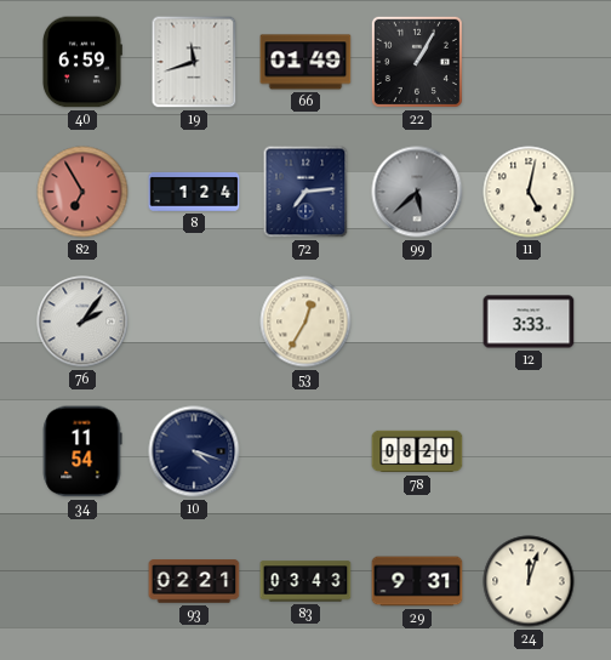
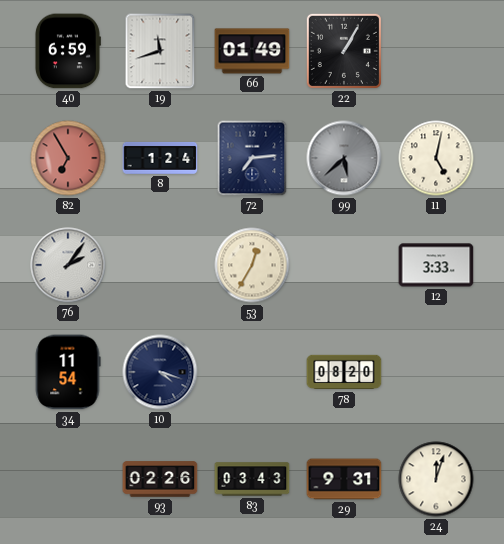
93: 02:21 -> 02:26 (160, 479)
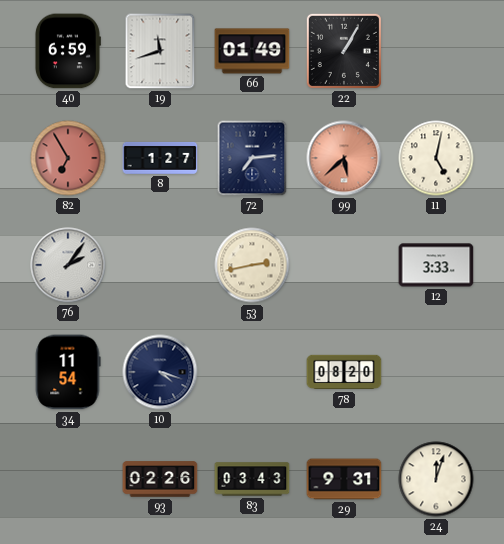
8: 1:24 -> 1:27 (160, 158)
99 dial: grey -> salmon (344, 158)
53: 12:35 -> 2:43 (252, 265)
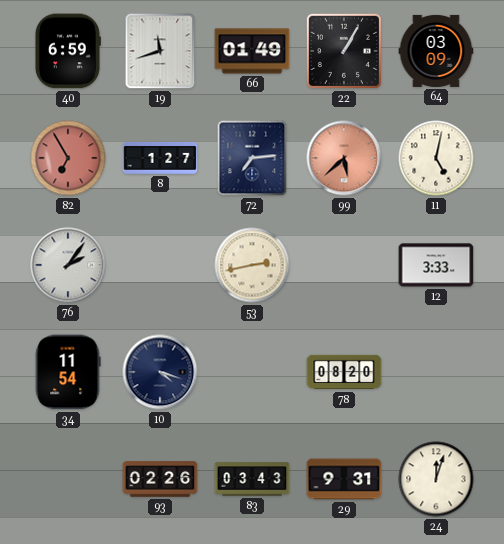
64: none -> 03:09 (436, 51)
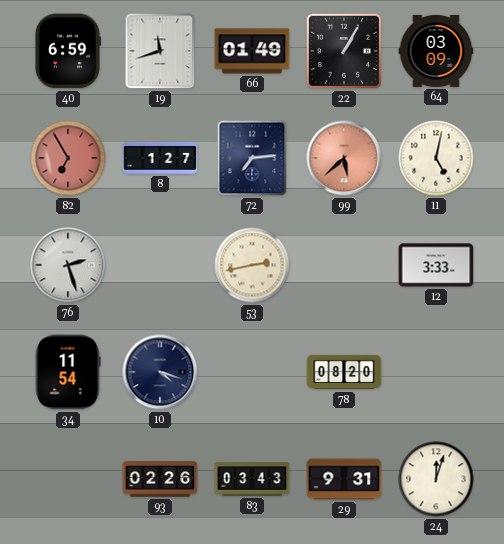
76: 2:06 -> 2:27 (68, 265)
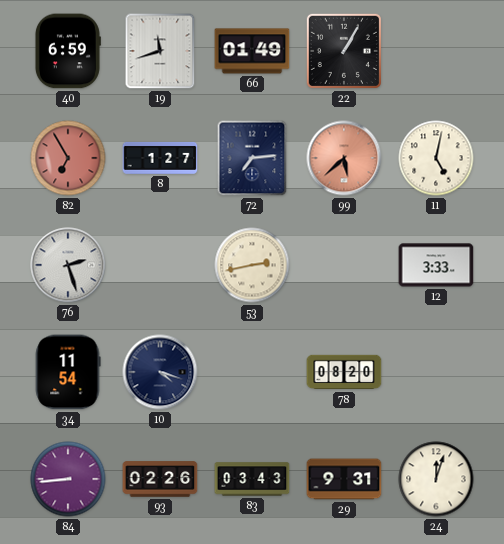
64: 03:09 -> none (436, 51)
84: none -> 8:44 (68, 479)
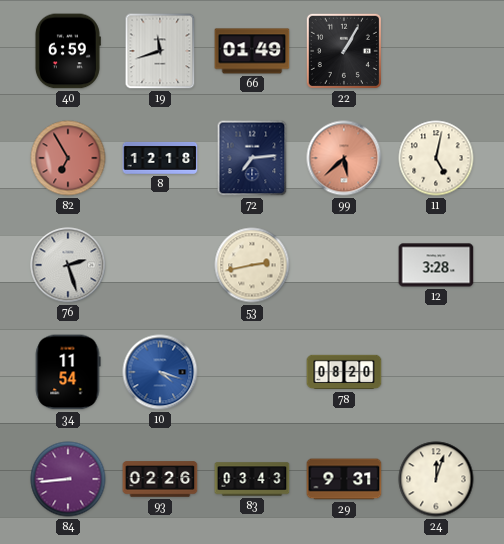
8: 1:27 -> 12:18 (160, 158)
12: 3:33 -> 3:28 (436, 265)
10 dial: navy -> blue (160, 372)
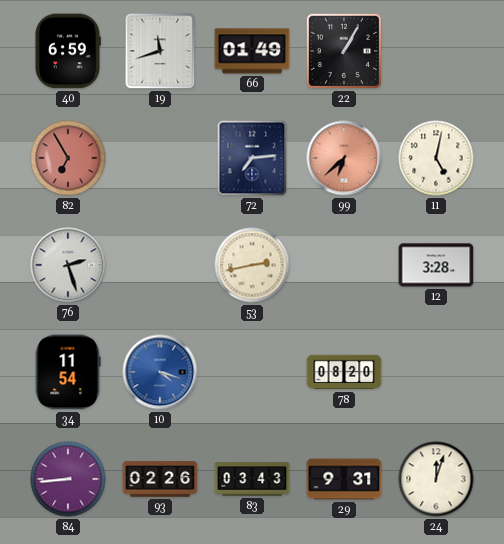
8: 12:18 -> none (160, 158)
99: 5:38 -> 6:38 (344, 158)
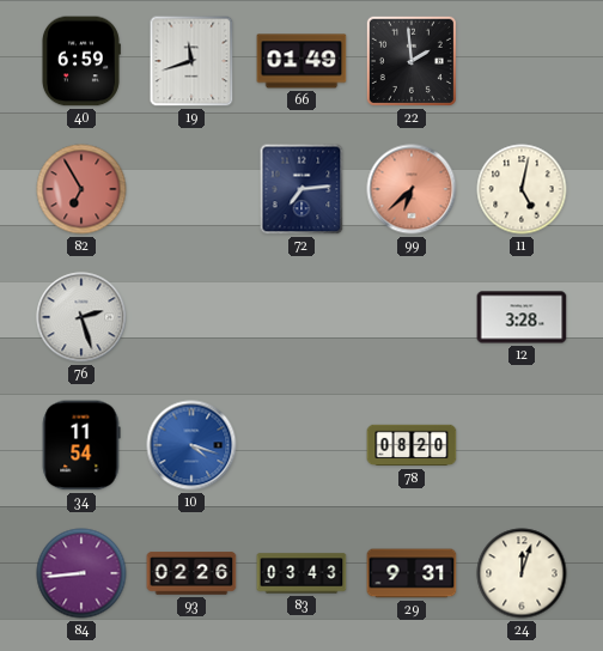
22: 1:05 -> 1:59 (412, 61)
53: 2:43 -> none (252, 265)
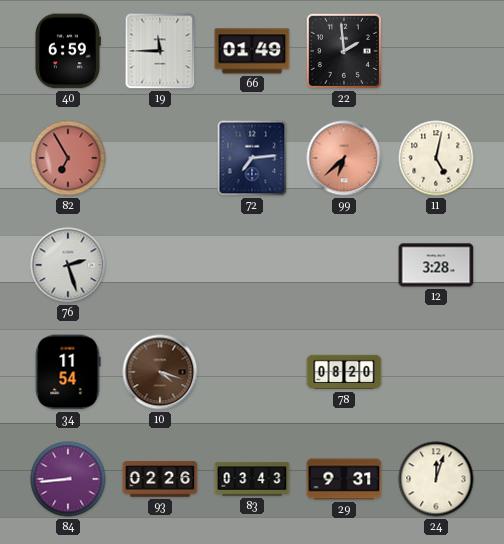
19: 11:42 -> 11:45 (160, 51)
10 dial: blue -> brown (160, 372)
